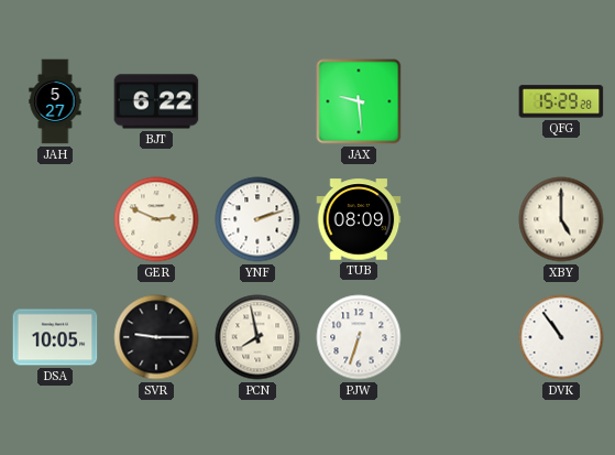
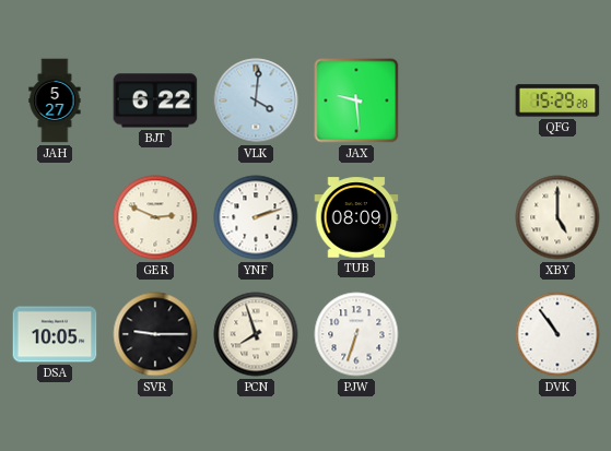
VLK: none -> 4:01 (256, 100)
PCN: 7:58 -> 7:57 (256, 334)
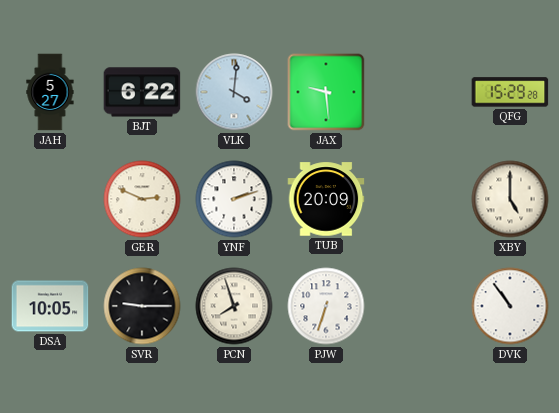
TUB: 08:09 -> 20:09 (326, 199)
